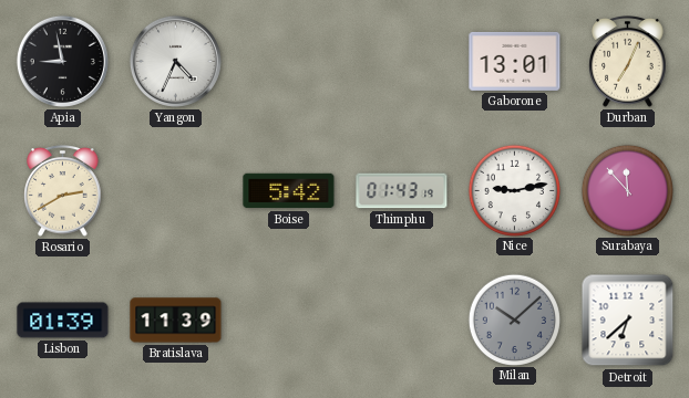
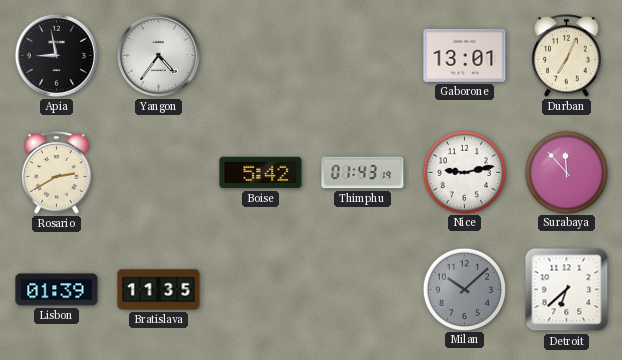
Yangon: 4:34 -> 4:36 (158, 55)
Bratislava: 11:39 -> 11:35 (159, 290)
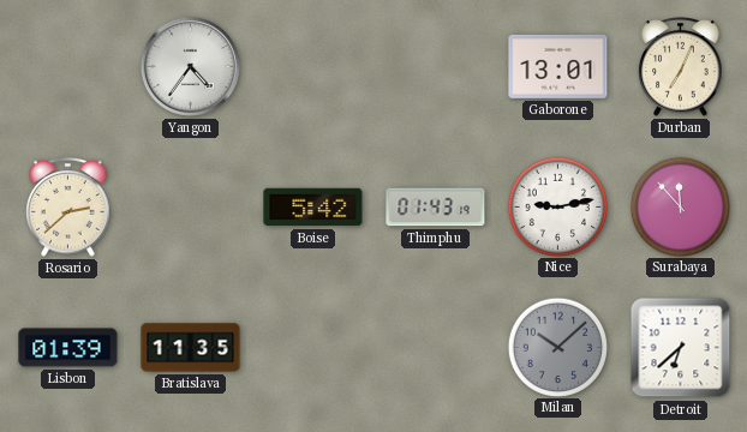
Apia: 8:58 -> none (56, 55)
Rosario: 2:40 -> 2:38 (68, 208)
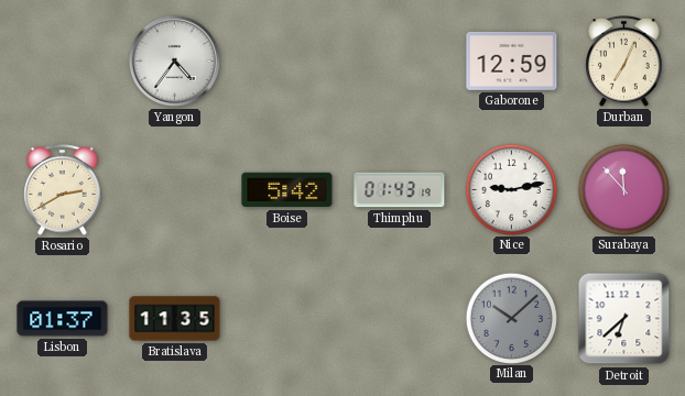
Gaborone: 13:01 -> 12:59 (512, 61)
Rosario: 2:38 -> 2:40 (63, 190)
Lisbon: 01:39 -> 01:37 (63, 319)
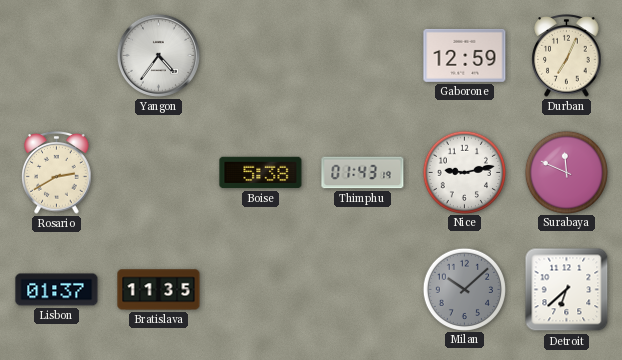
Boise: 5:42 -> 5:38 (261, 173)
Surabaya: 11:53 -> 11:49 (566, 172)
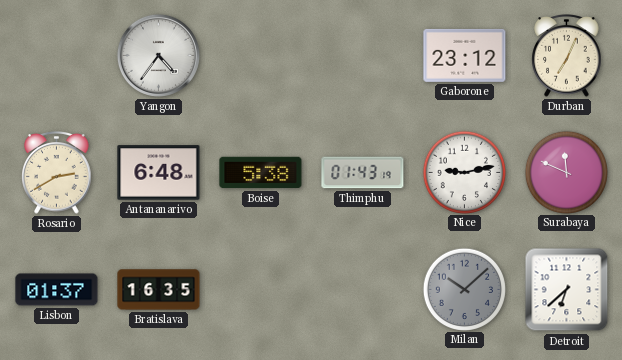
Gaborone: 12:59 -> 23:12 (465, 55)
Antananarivo: none -> 6:48 (159, 173)
Bratislava: 11:35 -> 16:35 (159, 290)
